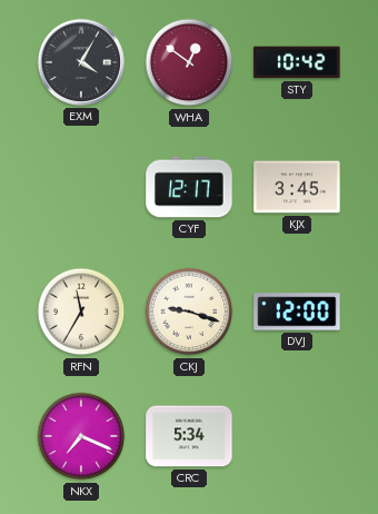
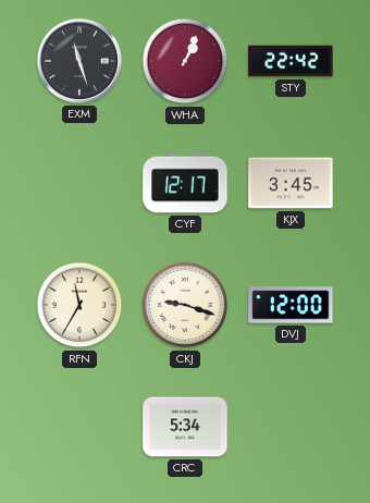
EXM: 4:05 -> 11:27 (79, 61)
WHA: 12:51 -> 1:04 (185, 61)
STY: 10:42 -> 22:42 (291, 61)
NKX: 7:19 -> none (81, 436)
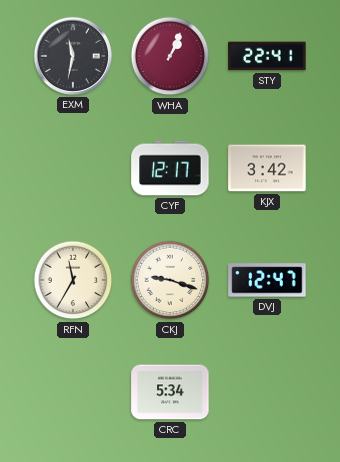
EXM: 11:27 -> 11:32 (73, 56)
STY: 22:42 -> 22:41 (267, 56)
KJX: 3:45 -> 3:42 (267, 168)
DVJ: 12:00 -> 12:47 (267, 280)
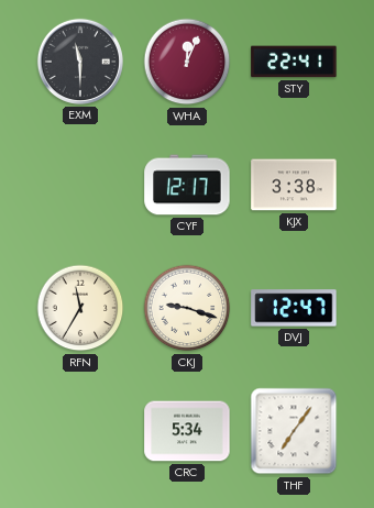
EXM: 11:32 -> 11:30 (80, 62)
WHA: 1:04 -> 12:04 (187, 62)
KJX: 3:42 -> 3:38 (294, 185)
THF: none -> 7:06 (294, 431)
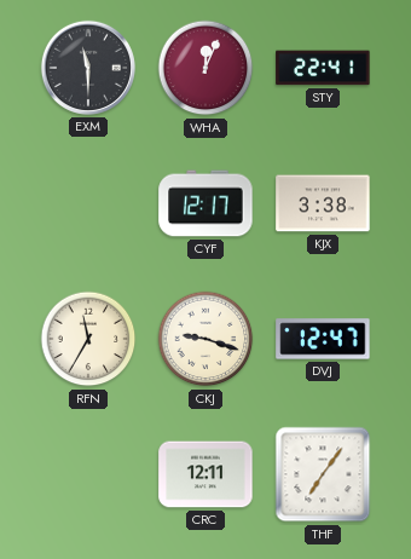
CRC: 5:34 -> 12:11 (205, 474)
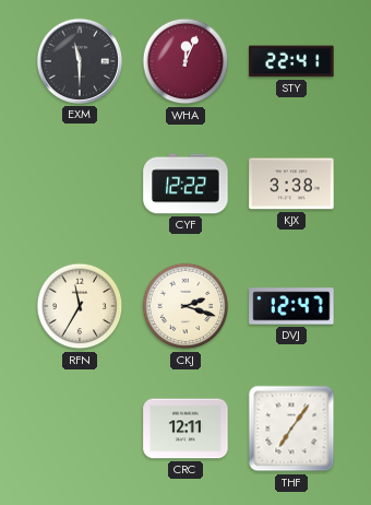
CYF: 12:17 -> 12:22 (185, 184)
CKJ: 9:18 -> 2:18 (185, 306)
